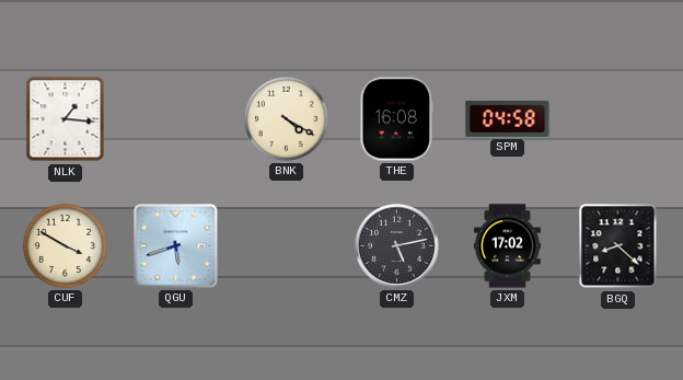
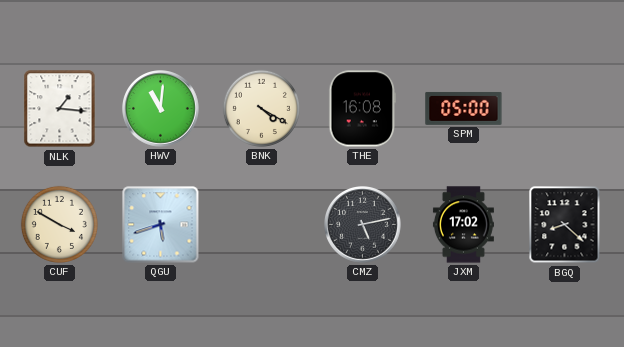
HWV: none -> 11:01 (161, 109)
SPM: 04:58 -> 05:00 (464, 109)
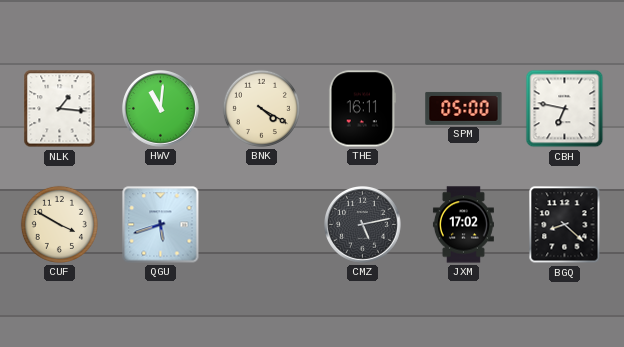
THE: 16:08 -> 16:11 (362, 109)
CBH: none -> 6:47 (565, 109)
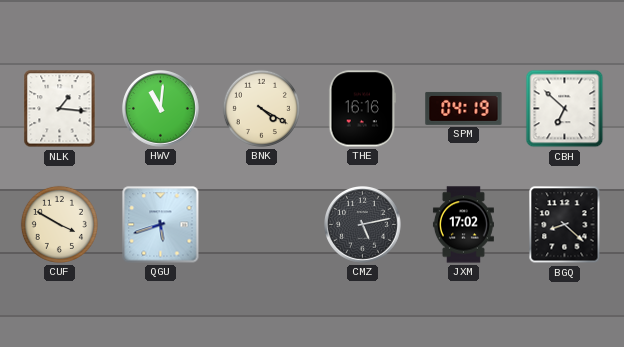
THE: 16:11 -> 16:16 (362, 109)
SPM: 05:00 -> 04:19 (464, 109)
CBH: 6:47 -> 6:52 (565, 109)
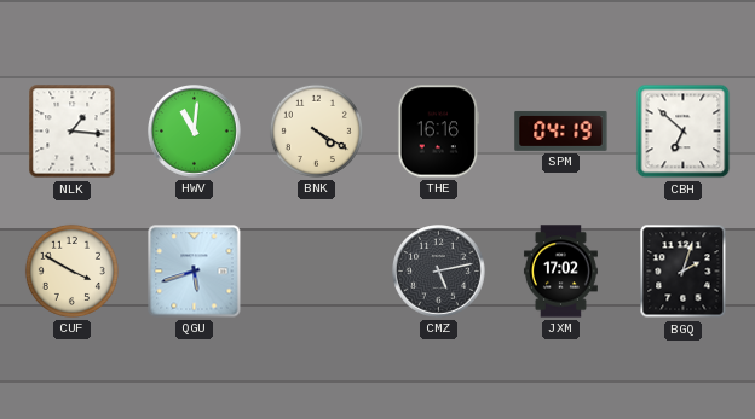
BGQ: 8:22 -> 2:03 (684, 272)
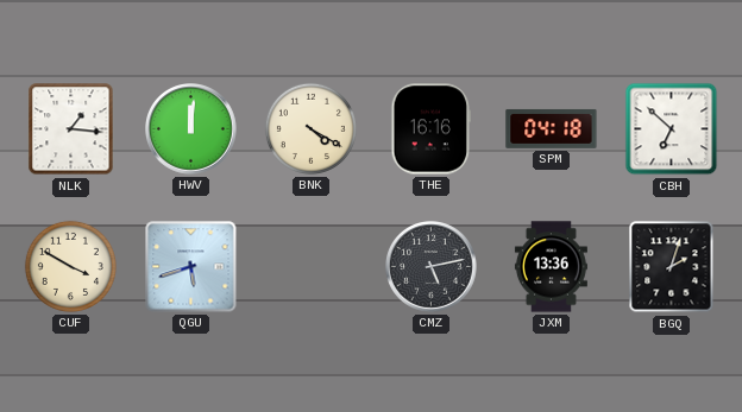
HWV: 11:01 -> 12:01 (191, 129)
SPM: 04:19 -> 04:18 (552, 129)
JXM: 17:02 -> 13:36 (551, 267)
